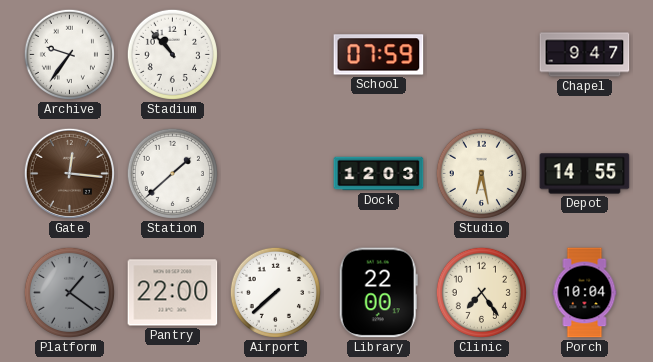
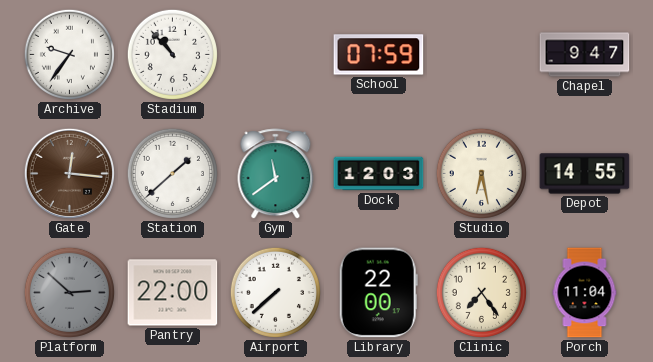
Gym: none -> 11:39 (276, 174)
Platform: 1:21 -> 2:52 (69, 292)
Porch: 10:04 -> 11:04 (585, 293)
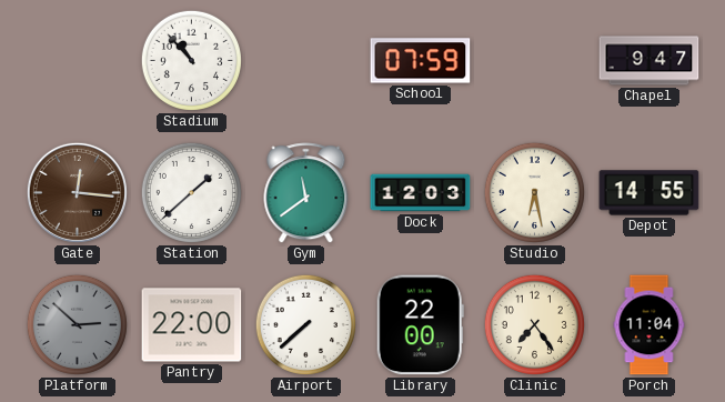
Archive: 9:36 -> none (69, 54)
